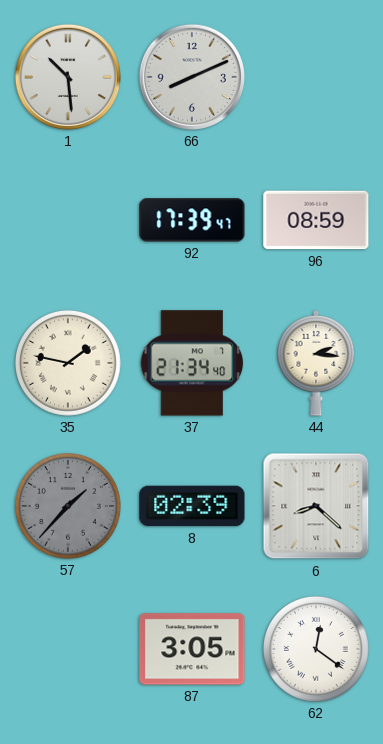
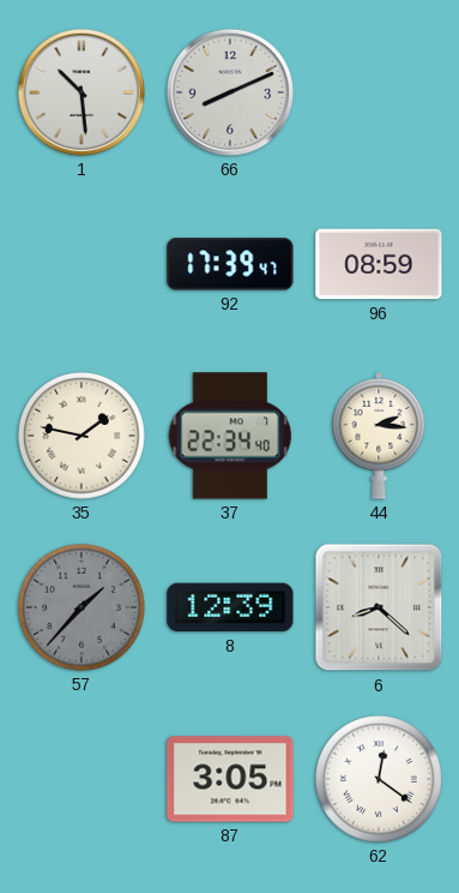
37: 21:34 -> 22:34 (230, 436)
8: 02:39 -> 12:39 (230, 607)
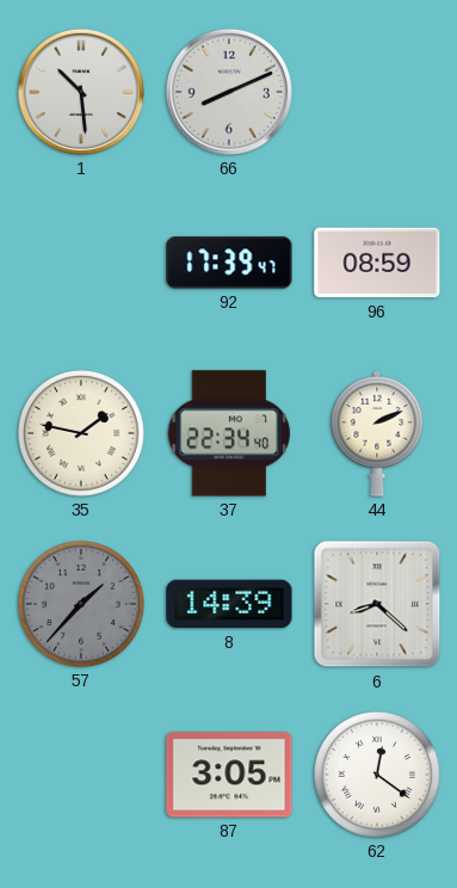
44: 2:16 -> 2:11 (377, 434)
8: 12:39 -> 14:39 (229, 604)
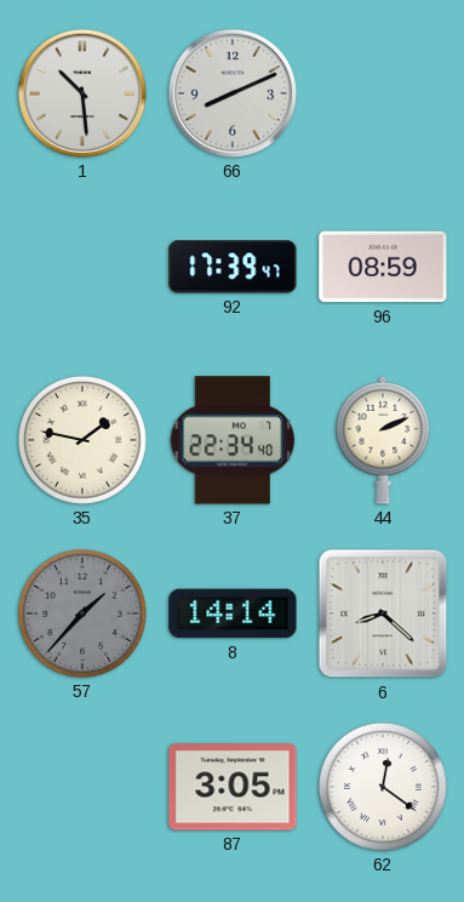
8: 14:39 -> 14:14 (233, 613)
